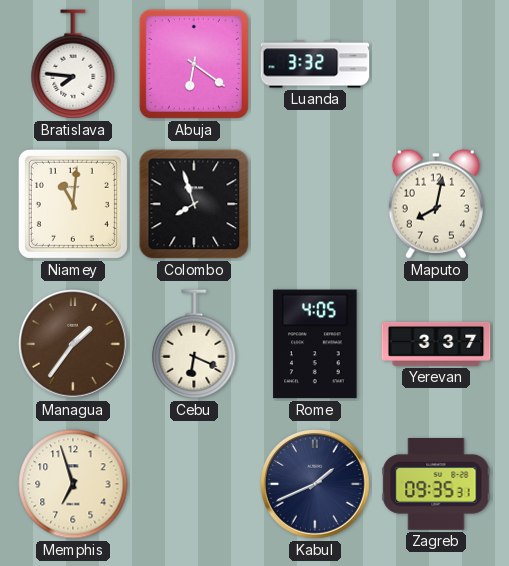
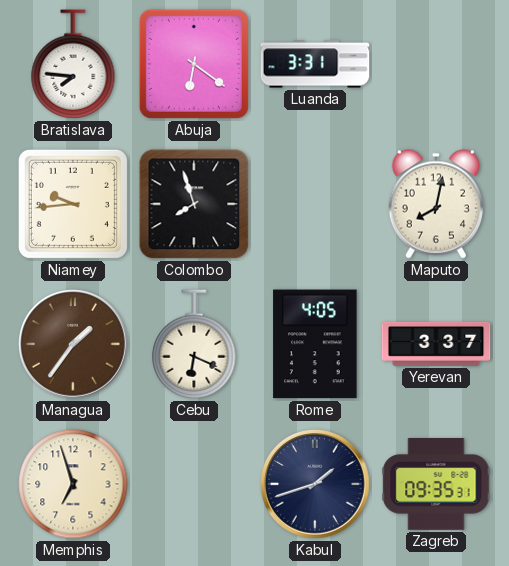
Luanda: 3:32 -> 3:31 (315, 64)
Niamey: 11:01 -> 9:44 (73, 204)
Kabul: 1:41 -> 1:42 (316, 485)
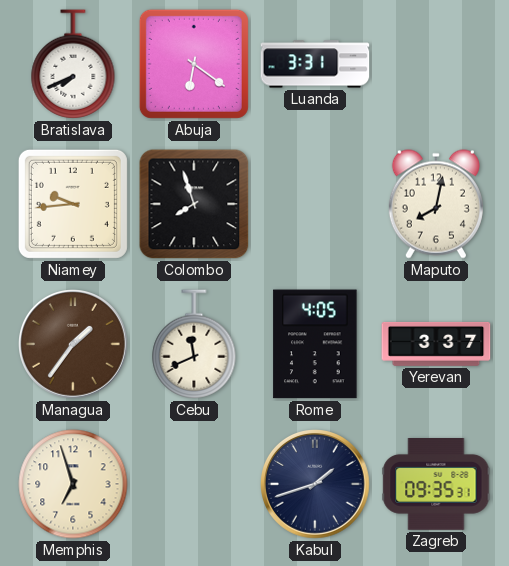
Bratislava: 7:46 -> 7:41 (73, 64)
Cebu: 6:19 -> 11:41 (194, 344)
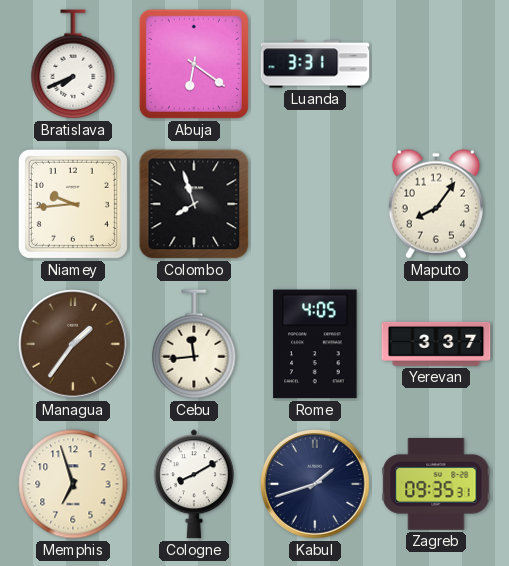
Maputo: 8:02 -> 8:06 (436, 204)
Cebu: 11:41 -> 11:44 (194, 344)
Cologne: none -> 8:10 (194, 484)
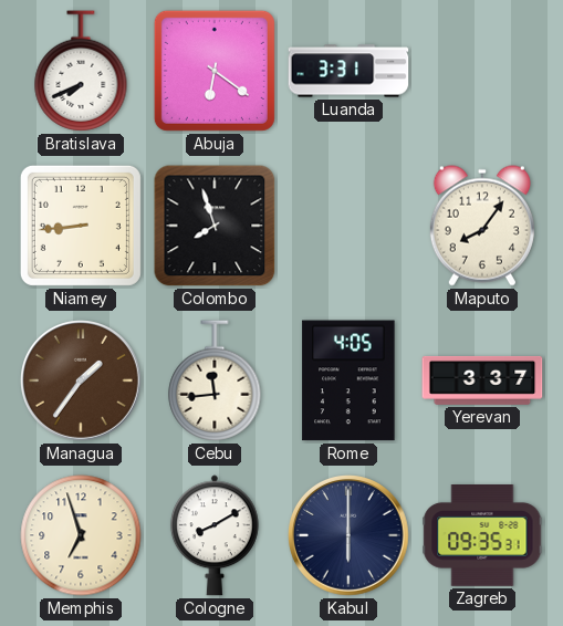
Niamey: 9:44 -> 8:44 (81, 226)
Kabul: 1:42 -> 6:00 (350, 536)
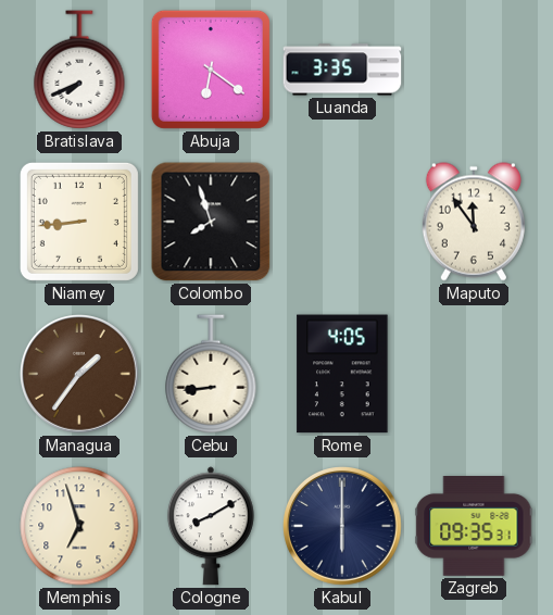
Luanda: 3:31 -> 3:35 (342, 70)
Maputo: 8:06 -> 11:54 (474, 222)
Cebu: 11:44 -> 8:44 (211, 374)
Yerevan: 3:37 -> none (482, 380)
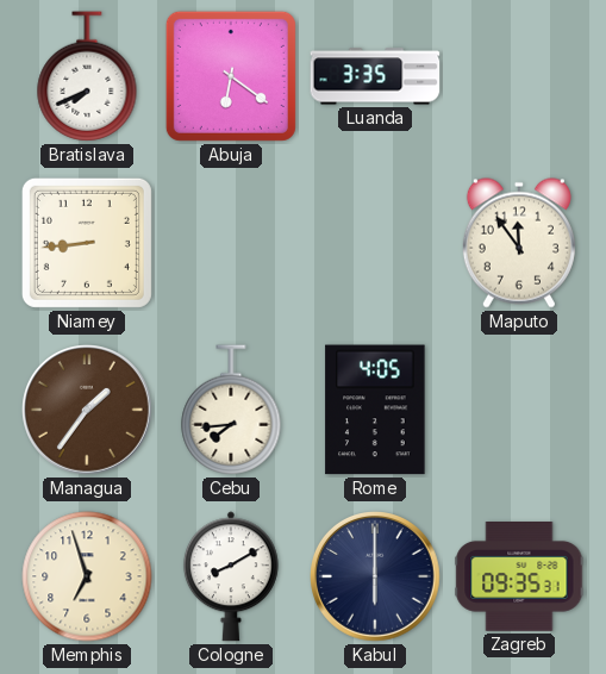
Colombo: 7:57 -> none (211, 222)
Cebu: 8:44 -> 7:44 (231, 410)
